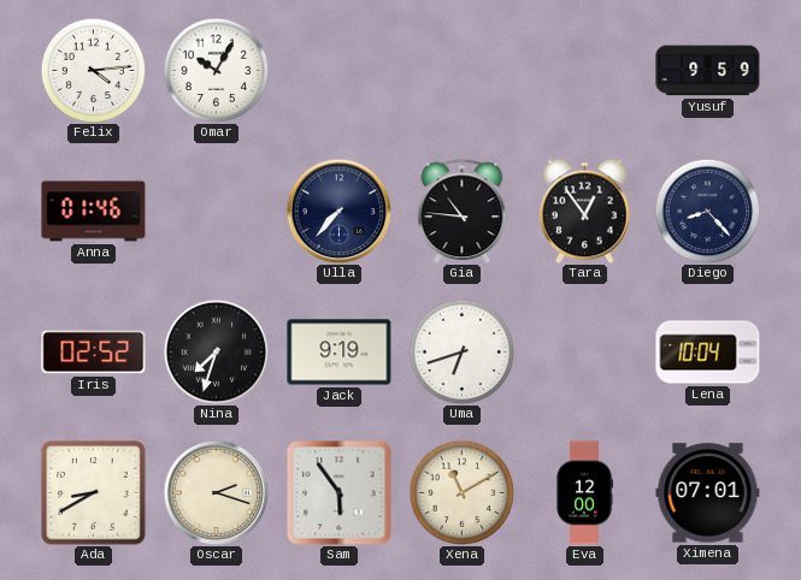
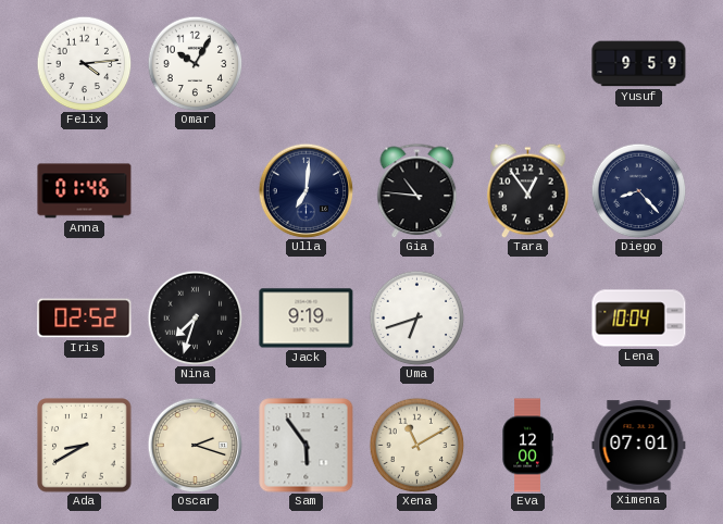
Ulla: 7:37 -> 7:01 (306, 190)
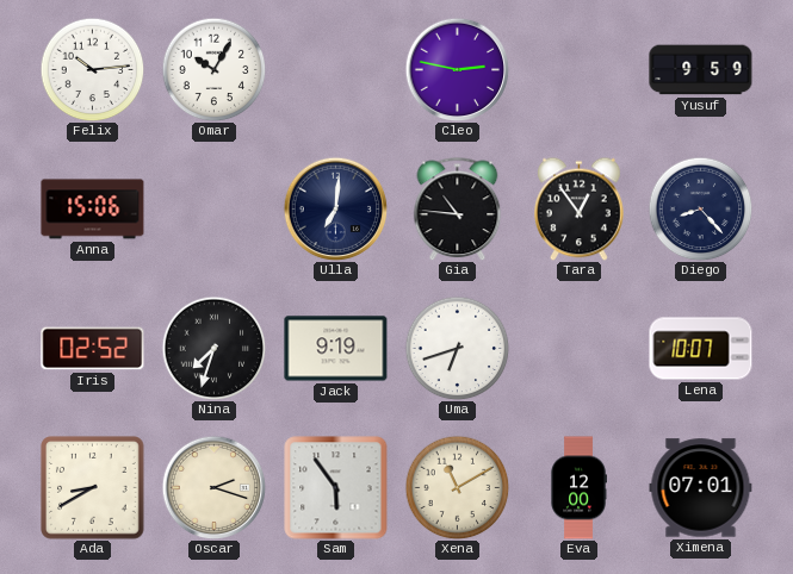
Felix: 4:14 -> 10:14 (92, 69)
Cleo: none -> 2:47 (457, 69)
Anna: 01:46 -> 15:06 (93, 210)
Lena: 10:04 -> 10:07 (701, 349)
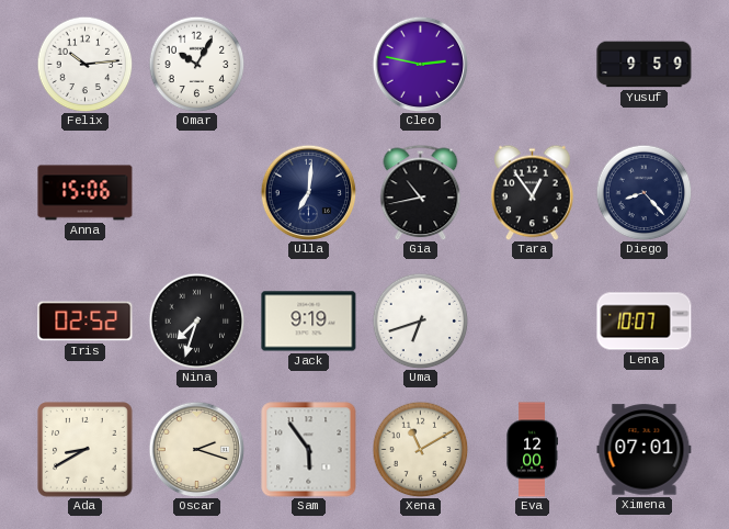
Gia: 10:46 -> 10:43 (421, 192)
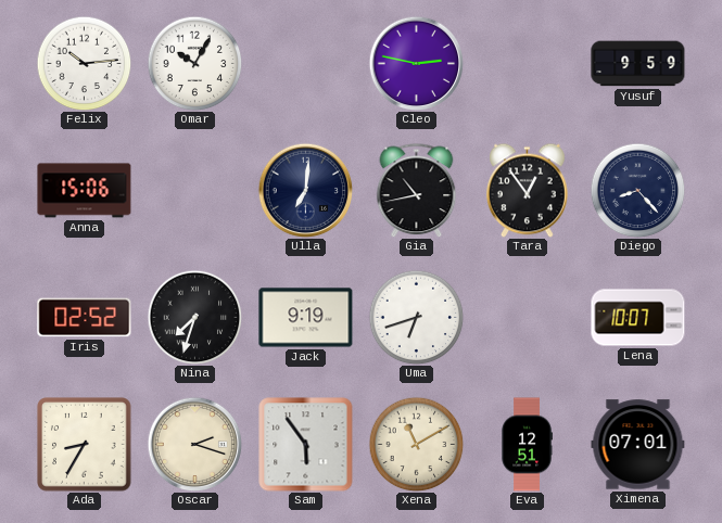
Ada: 8:40 -> 8:35 (85, 445)
Eva: 12:00 -> 12:51 (527, 445)
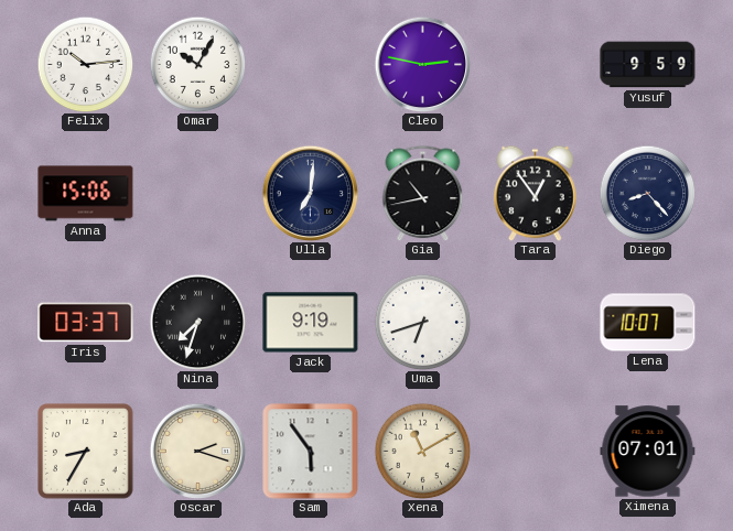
Iris: 02:52 -> 03:37 (86, 323)
Eva: 12:51 -> none (527, 445)
